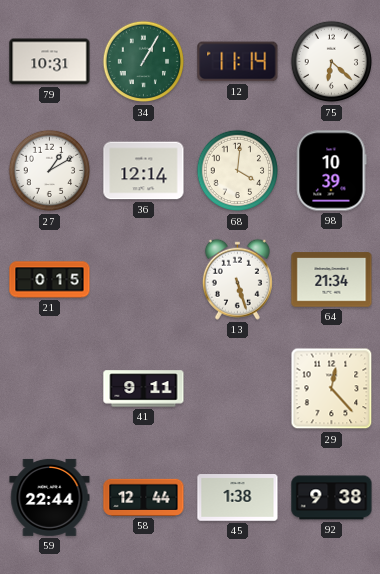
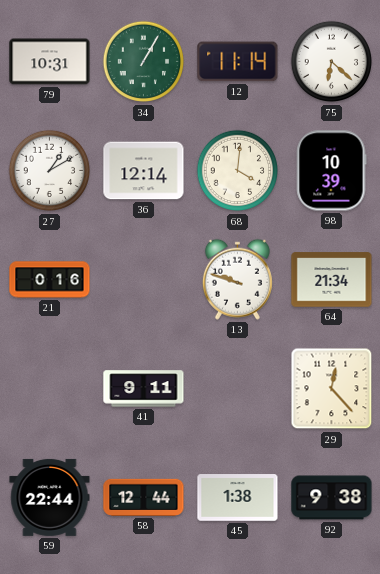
21: 0:15 -> 0:16 (50, 280)
13: 5:27 -> 9:48 (237, 279)
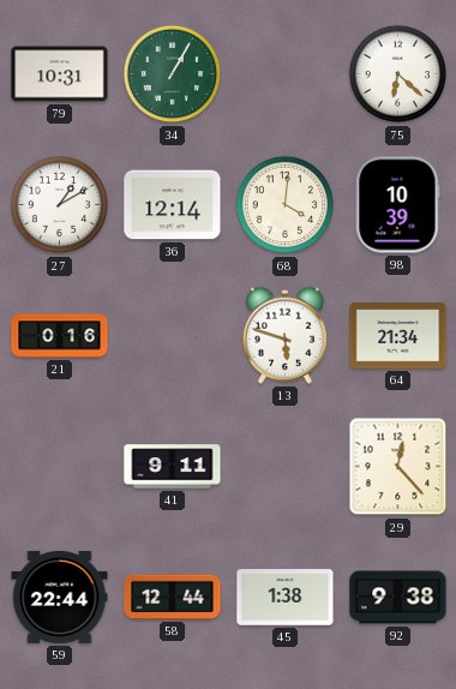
12: 11:14 -> none (238, 62)
13: 9:48 -> 5:48 (284, 335)
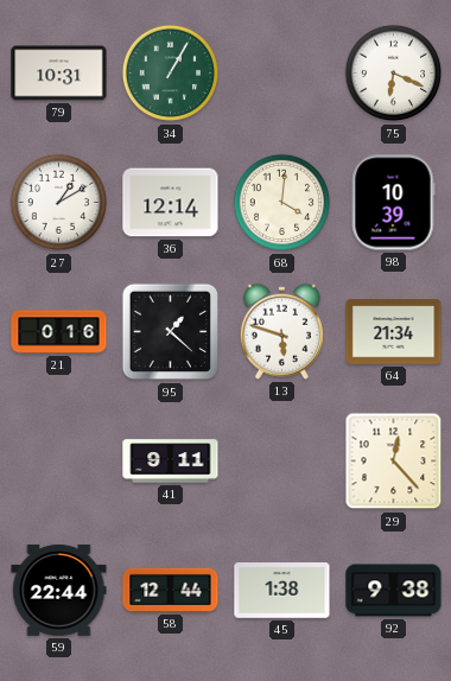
75: 6:22 -> 6:19 (394, 74)
95: none -> 1:22 (171, 332)
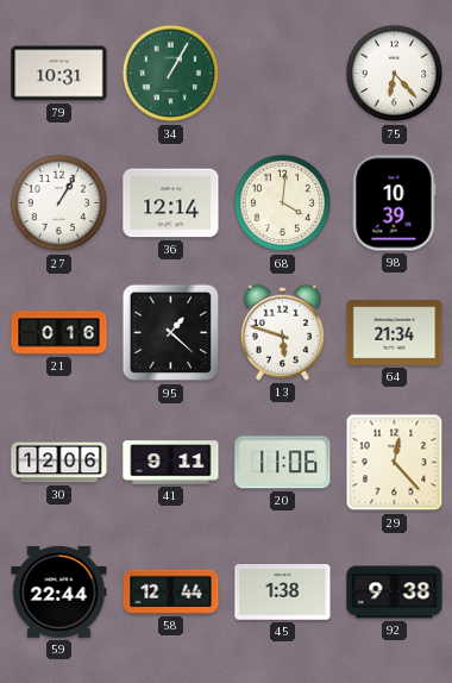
75: 6:19 -> 6:23 (395, 74)
27: 1:10 -> 1:05 (59, 203)
30: none -> 12:06 (59, 463)
20: none -> 11:06 (283, 463)
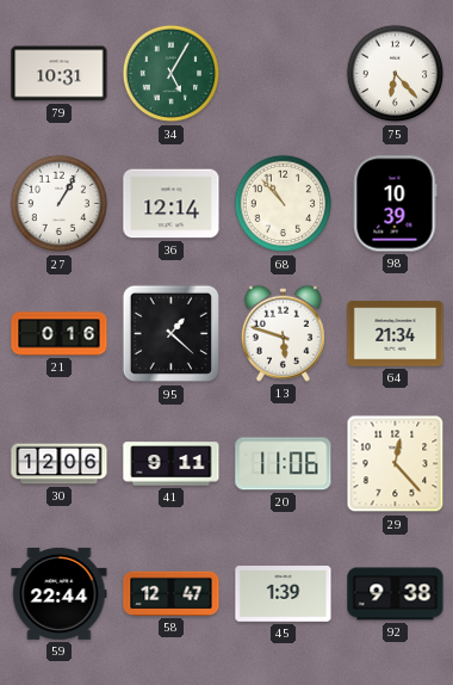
34: 1:05 -> 5:05 (172, 74)
68: 4:01 -> 10:53 (284, 204)
58: 12:44 -> 12:47 (172, 593)
45: 1:38 -> 1:39 (284, 594)
